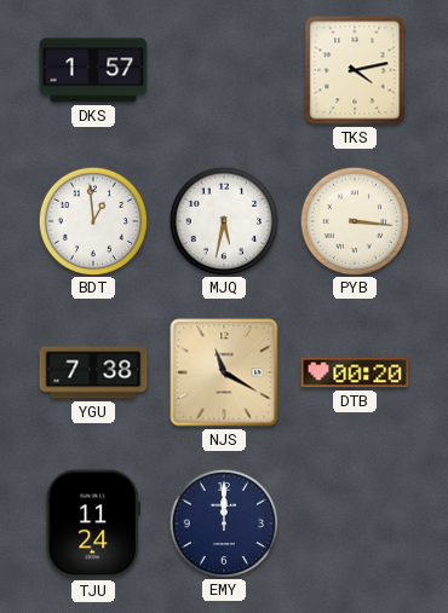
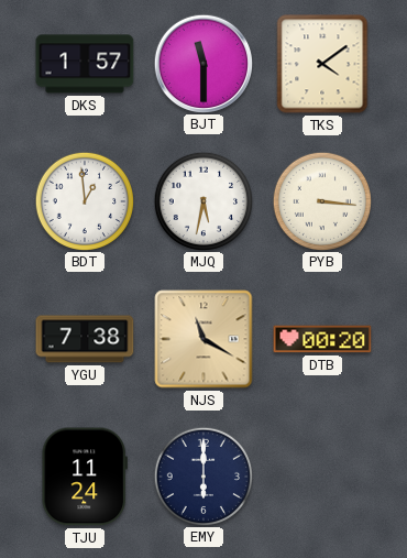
BJT: none -> 11:30 (202, 63)
TKS: 4:13 -> 4:09 (322, 64)
EMY: 12:00 -> 6:00 (202, 475)
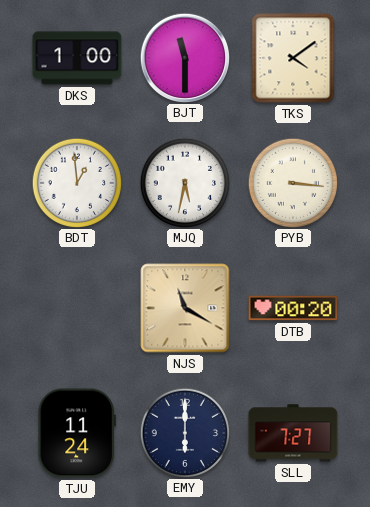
DKS: 1:57 -> 1:00 (77, 58)
YGU: 7:38 -> none (85, 339)
SLL: none -> 7:27 (293, 433)
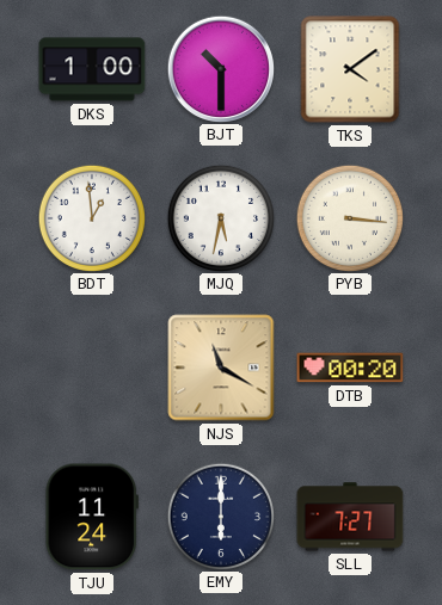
BJT: 11:30 -> 10:30 (220, 68)
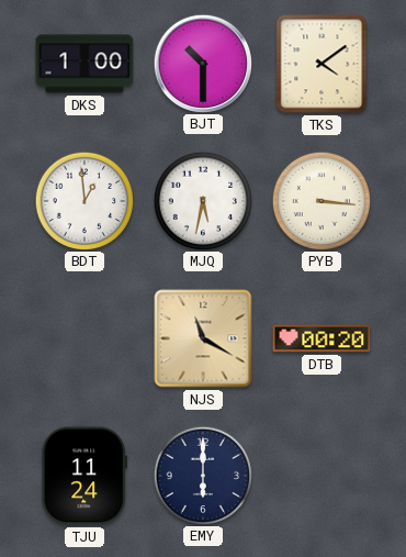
SLL: 7:27 -> none (350, 517)
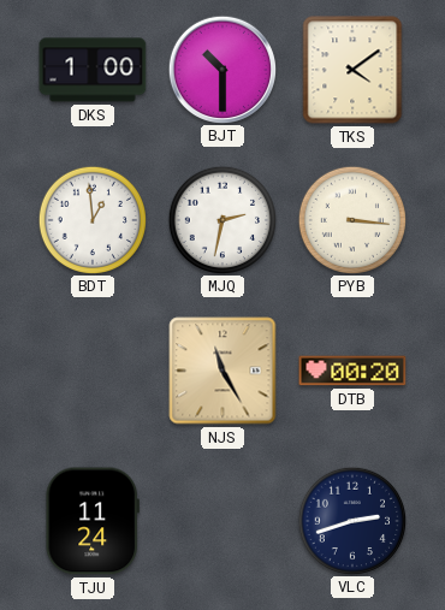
MJQ: 5:32 -> 2:32 (221, 219)
NJS: 11:20 -> 11:25 (222, 371)
EMY: 6:00 -> none (202, 475)
VLC: none -> 2:42 (351, 520)
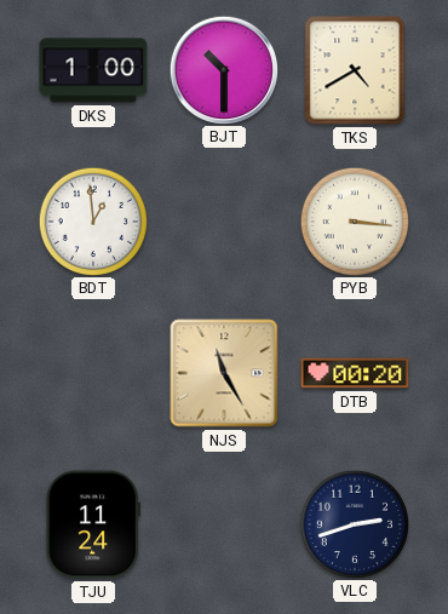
TKS: 4:09 -> 4:40 (355, 70)
MJQ: 2:32 -> none (221, 219)
